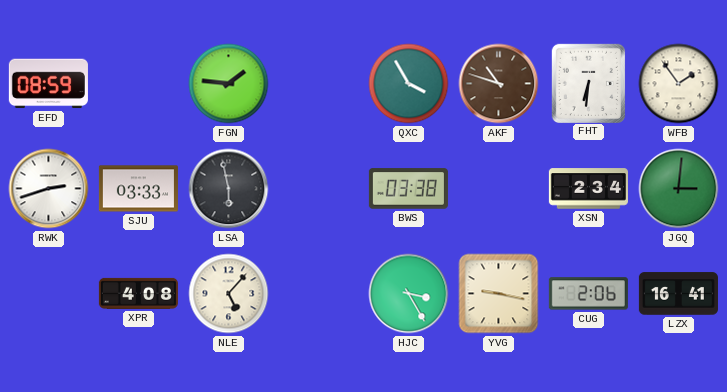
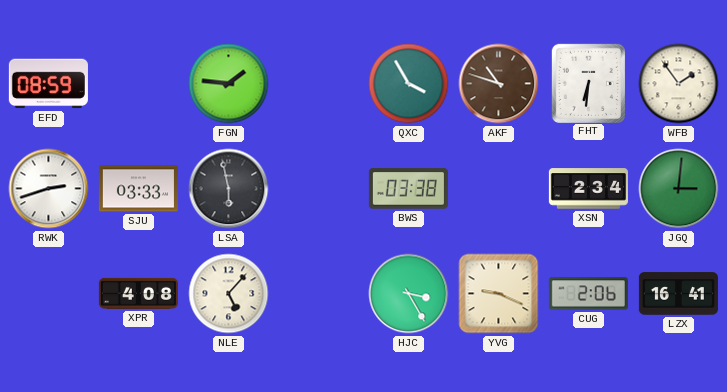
YVG: 9:17 -> 9:19 (499, 294)
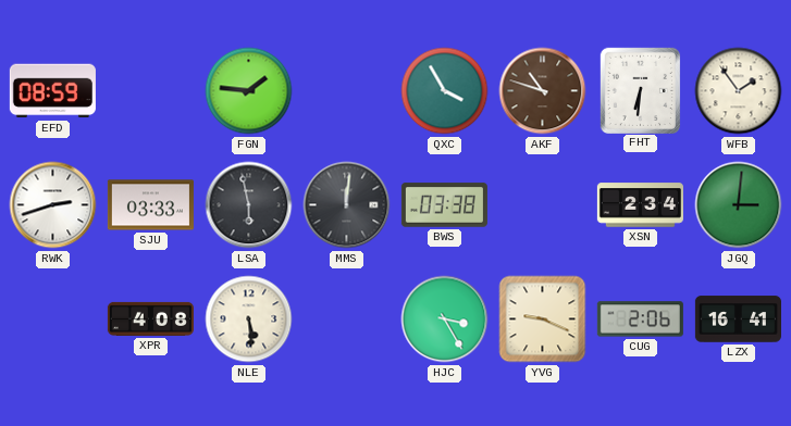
MMS: none -> 12:01 (347, 205)
NLE: 5:07 -> 5:29 (249, 319)
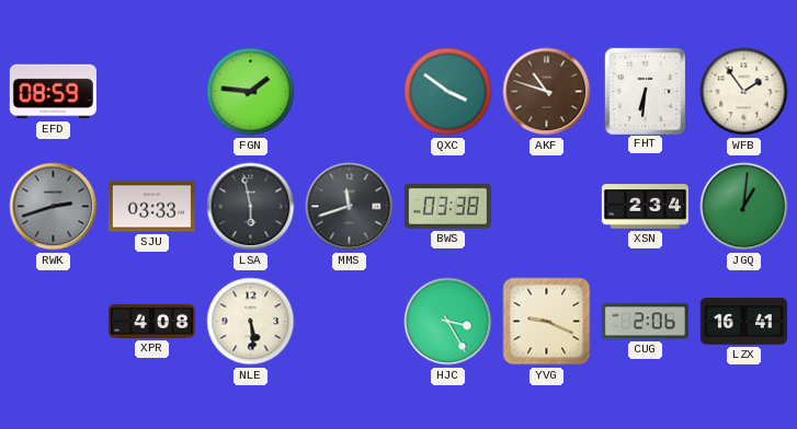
QXC: 3:55 -> 3:51 (448, 92)
RWK dial: white -> grey (54, 207)
MMS: 12:01 -> 11:42 (350, 207)
JGQ: 3:01 -> 1:01 (744, 207)
